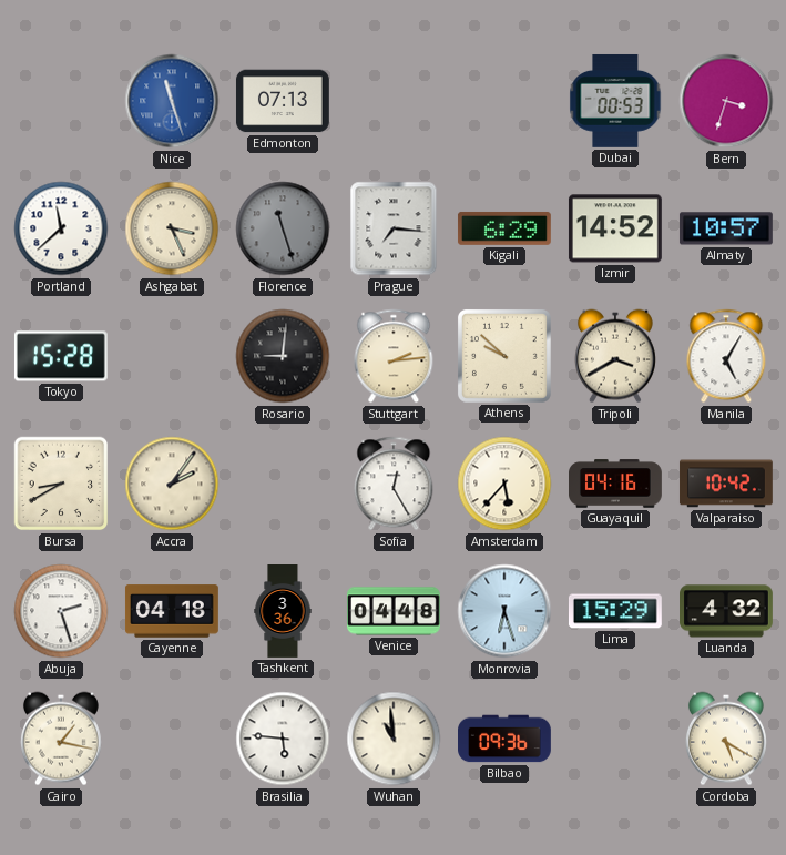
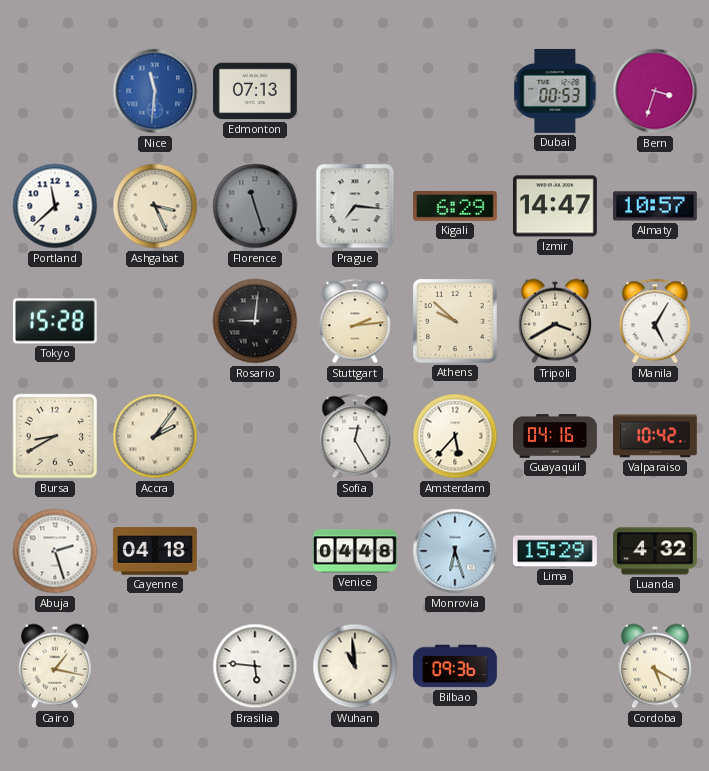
Nice: 11:27 -> 11:31 (155, 91)
Izmir: 14:52 -> 14:47 (555, 206)
Tashkent: 3:36 -> none (283, 612)
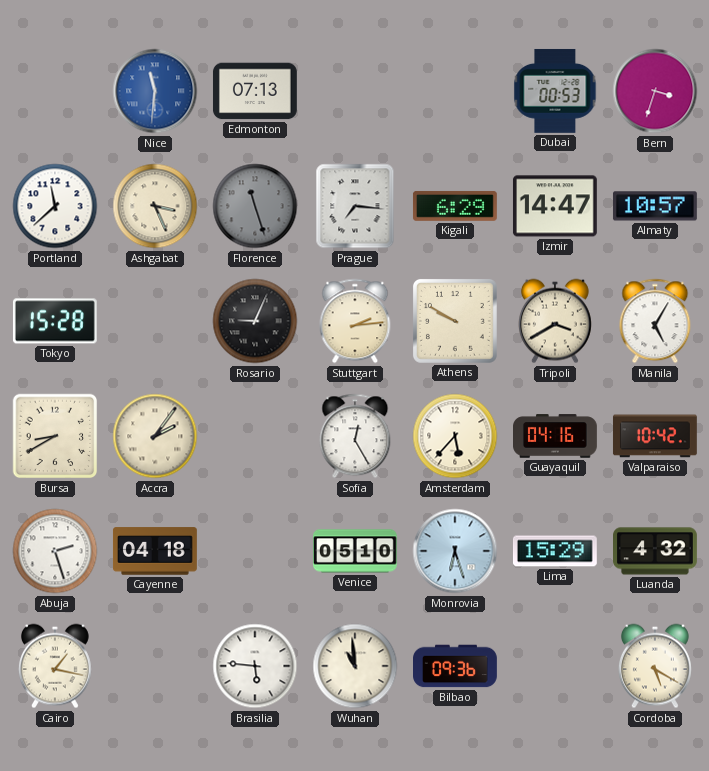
Rosario: 9:01 -> 9:04 (255, 321)
Athens: 9:52 -> 9:50 (455, 321)
Venice: 04:48 -> 05:10 (356, 551)
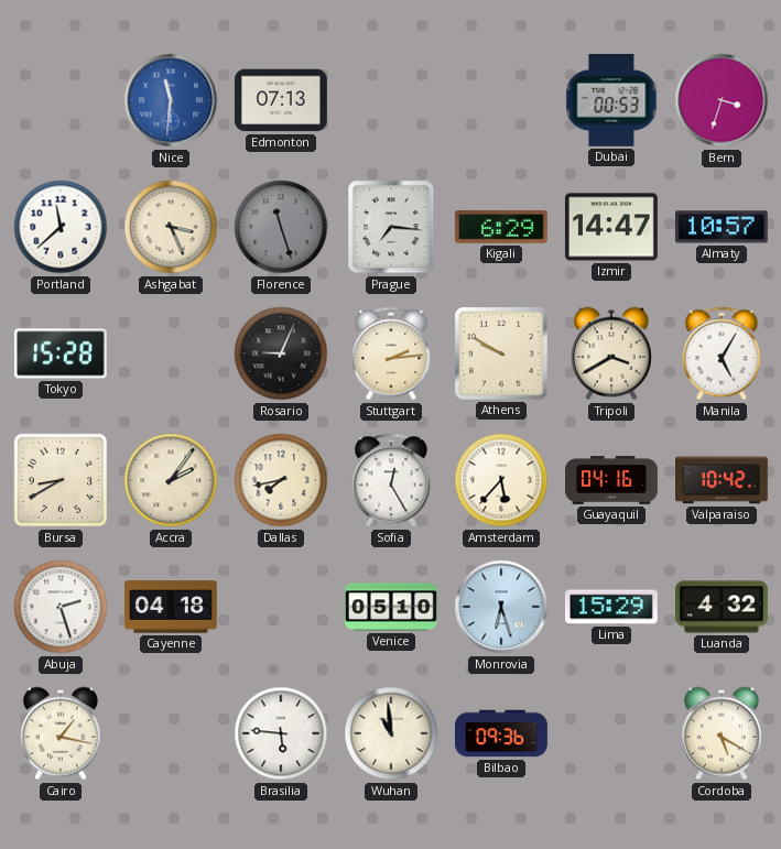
Dallas: none -> 7:43 (281, 480)
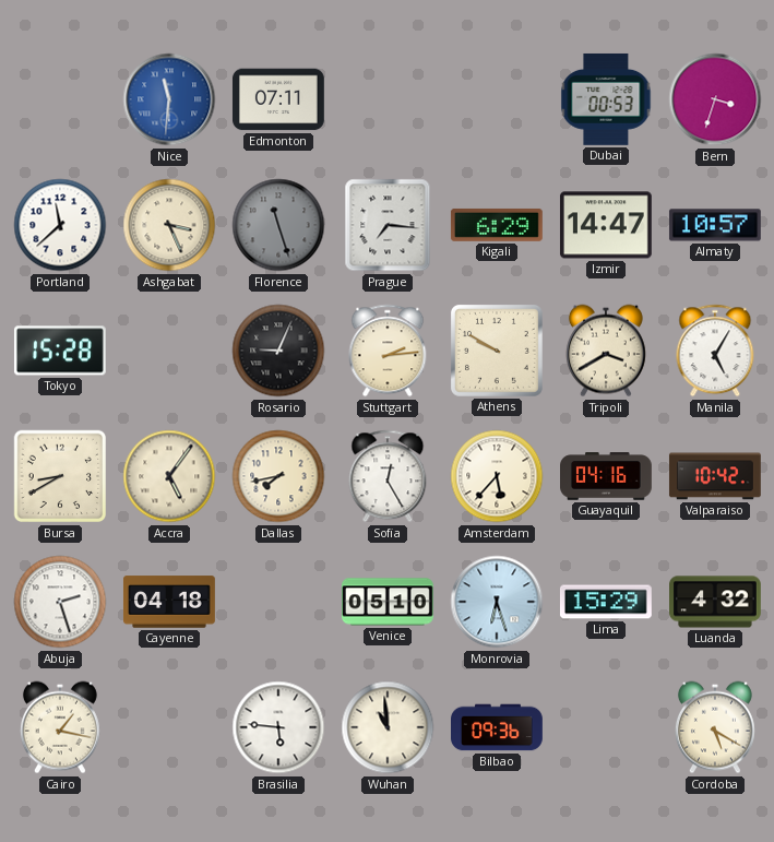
Edmonton: 07:13 -> 07:11 (278, 99)
Accra: 2:06 -> 5:06 (169, 476)
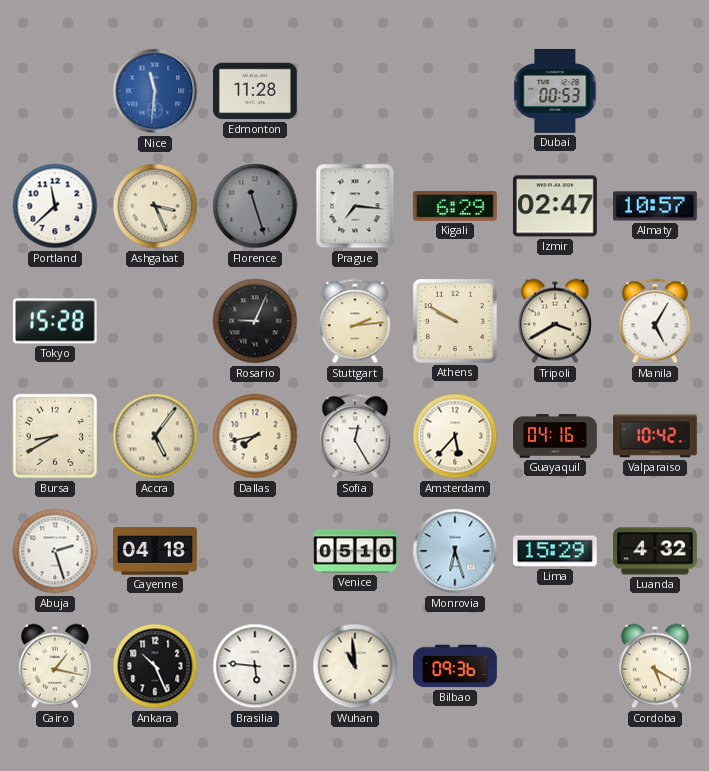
Edmonton: 07:11 -> 11:28 (255, 91)
Bern: 3:33 -> none (715, 99)
Izmir: 14:47 -> 02:47 (555, 206)
Ankara: none -> 10:26 (155, 666)
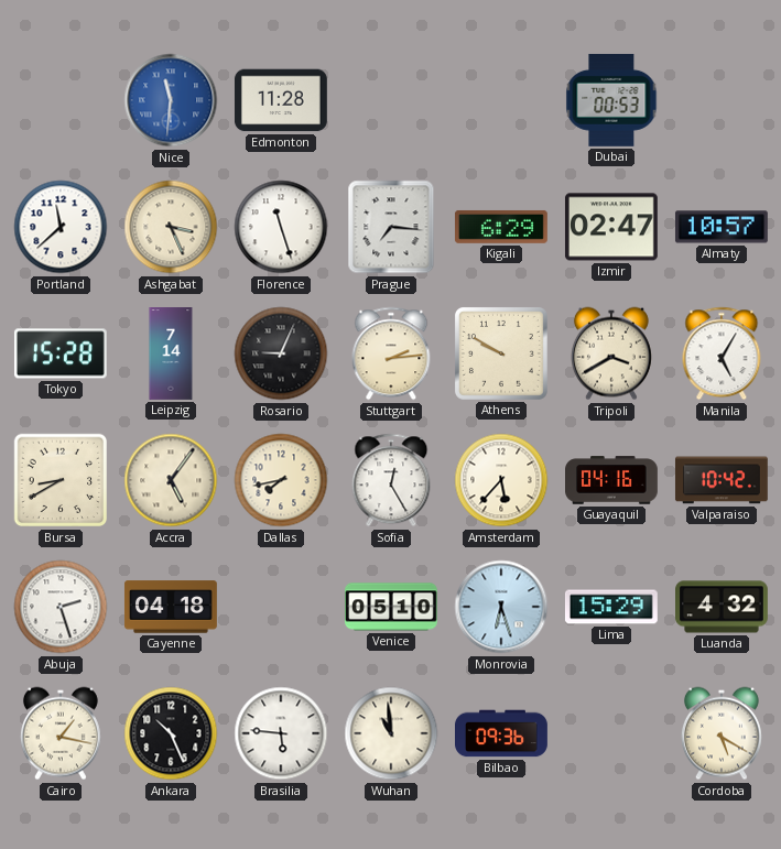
Florence dial: grey -> white (281, 227)
Leipzig: none -> 7:14 (171, 355)
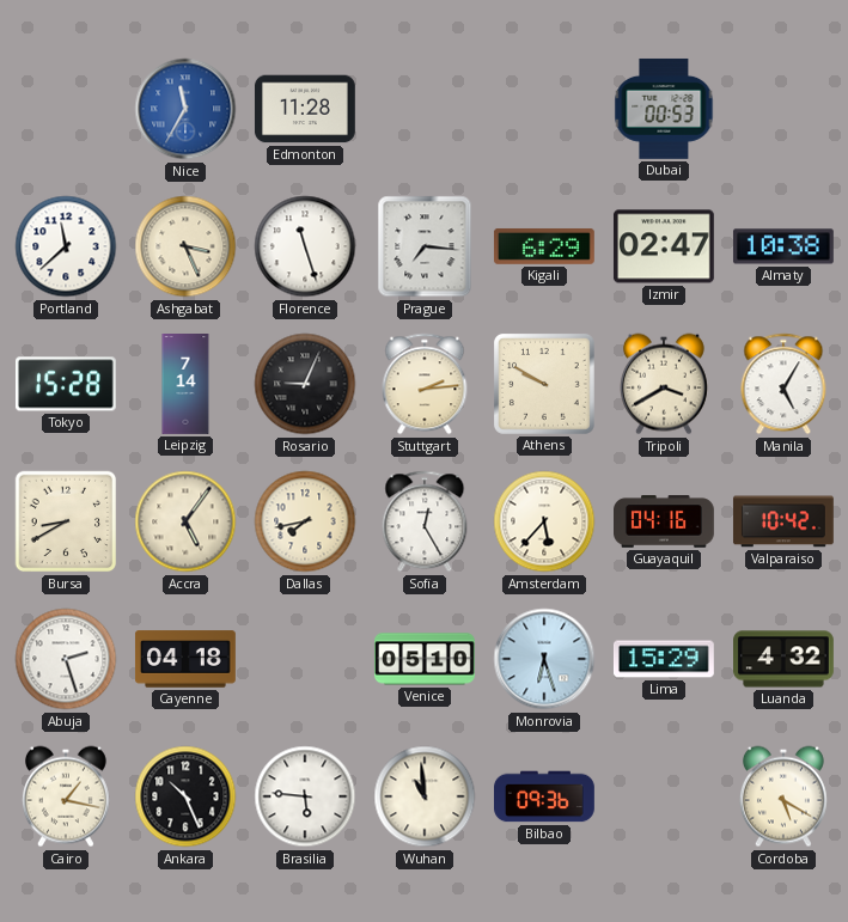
Nice: 11:31 -> 11:35 (185, 109)
Almaty: 10:57 -> 10:38 (783, 246)
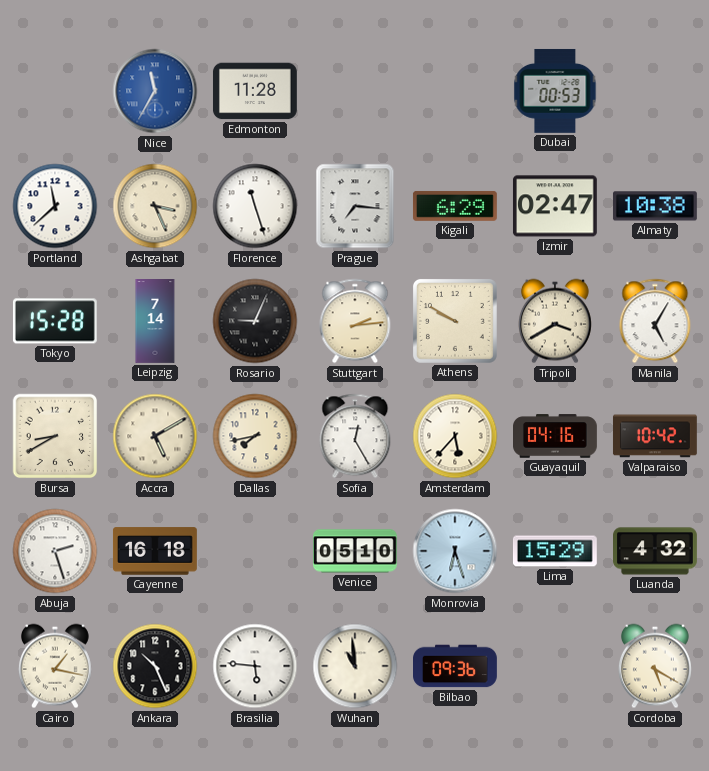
Accra: 5:06 -> 5:10 (155, 436)
Cayenne: 04:18 -> 16:18 (155, 551)
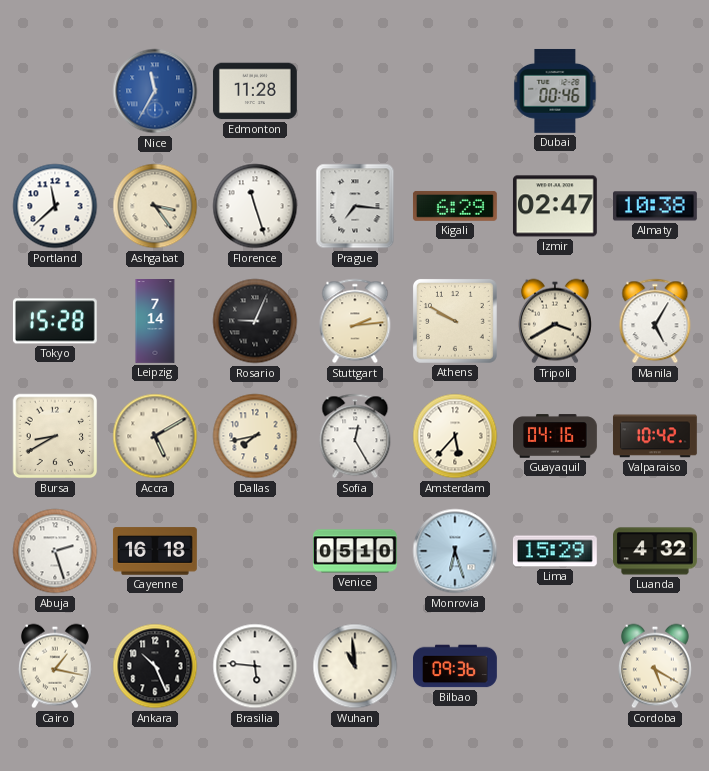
Dubai: 00:53 -> 00:46 (555, 91)
Ashgabat: 3:26 -> 3:24 (155, 206)
